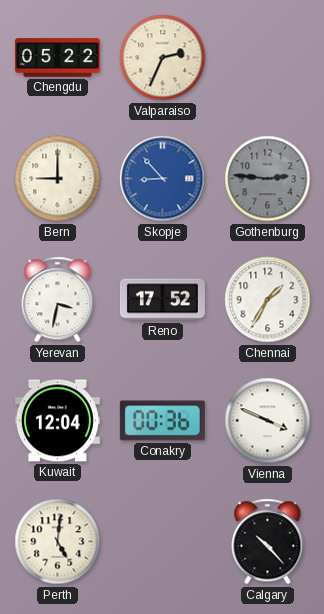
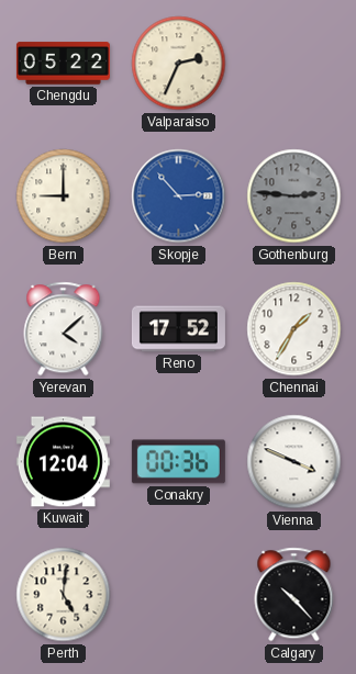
Skopje: 8:53 -> 2:53 (179, 196)
Yerevan: 3:32 -> 4:08 (64, 329)
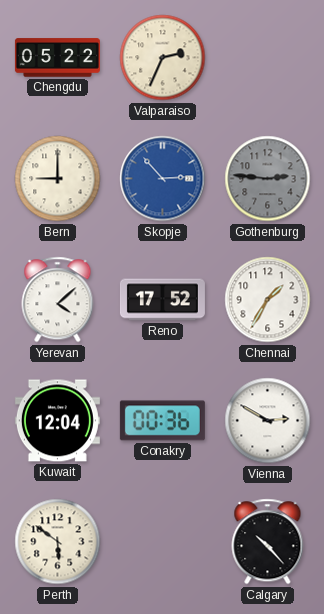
Vienna: 3:49 -> 2:50 (268, 421)
Perth: 5:01 -> 5:51 (58, 542)
